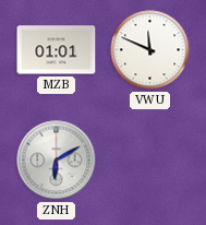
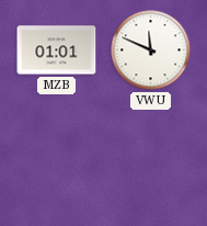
ZNH: 6:10 -> none (57, 161)
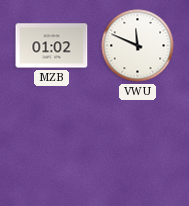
MZB: 01:01 -> 01:02 (52, 46)
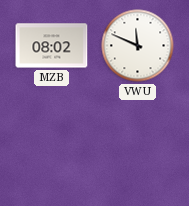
MZB: 01:02 -> 08:02 (52, 46)
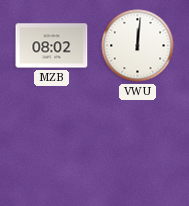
VWU: 11:49 -> 12:01 (138, 46)
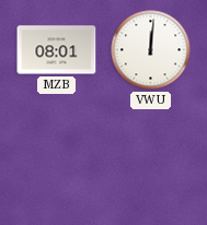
MZB: 08:02 -> 08:01 (57, 50)
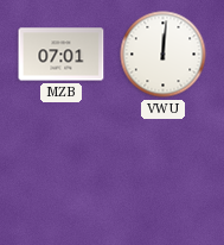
MZB: 08:01 -> 07:01 (62, 55)
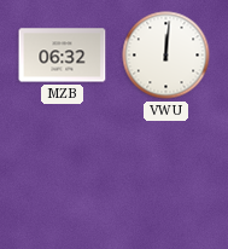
MZB: 07:01 -> 06:32 (63, 56)
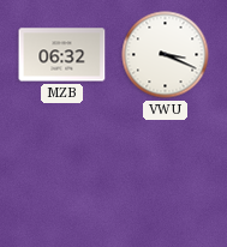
VWU: 12:01 -> 3:19 (166, 55)
